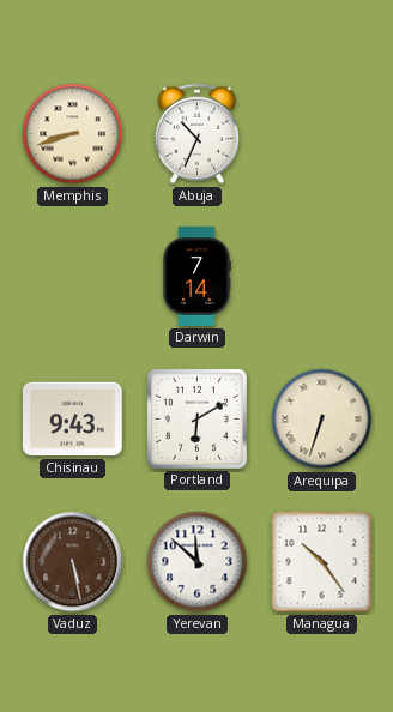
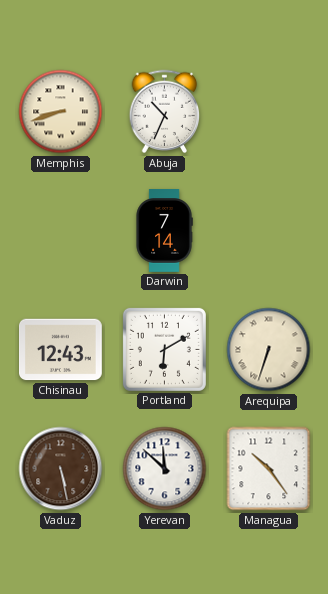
Chisinau: 9:43 -> 12:43 (61, 350)
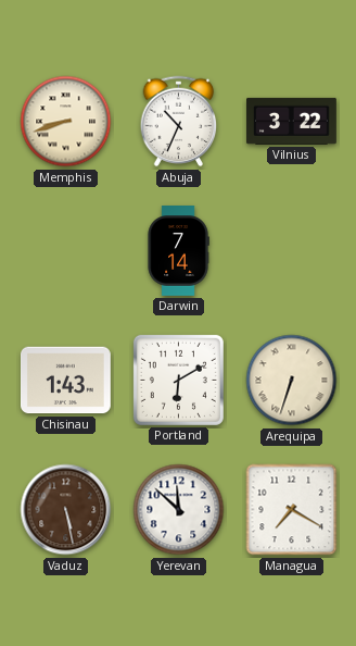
Vilnius: none -> 3:22 (292, 121)
Chisinau: 12:43 -> 1:43 (66, 381)
Managua: 10:24 -> 7:20 (292, 510)
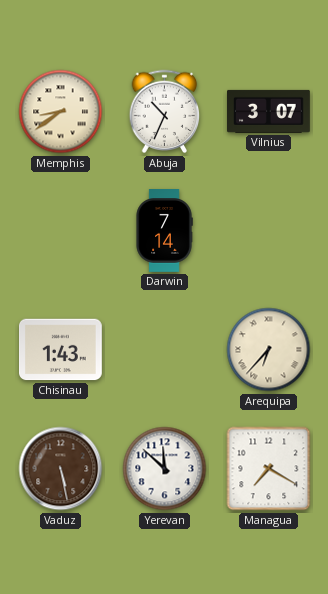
Memphis: 8:42 -> 8:39 (61, 112)
Vilnius: 3:22 -> 3:07 (269, 111)
Portland: 6:10 -> none (178, 380)
Arequipa: 6:33 -> 6:37 (269, 350)
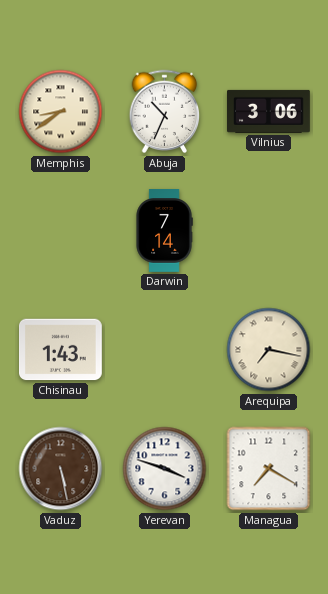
Vilnius: 3:07 -> 3:06 (269, 111)
Arequipa: 6:37 -> 7:17 (269, 350)
Yerevan: 11:52 -> 3:48 (165, 469)
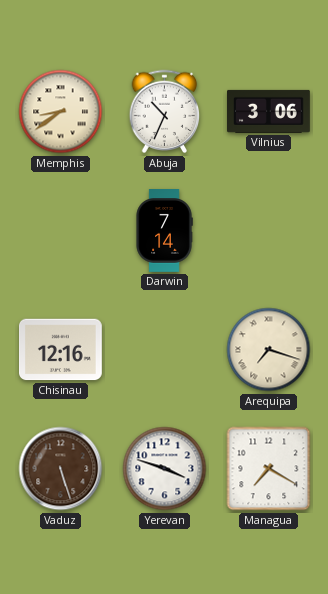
Chisinau: 1:43 -> 12:16 (61, 350)
Arequipa: 7:17 -> 7:18 (269, 350)
Vaduz: 5:28 -> 5:27 (61, 469)
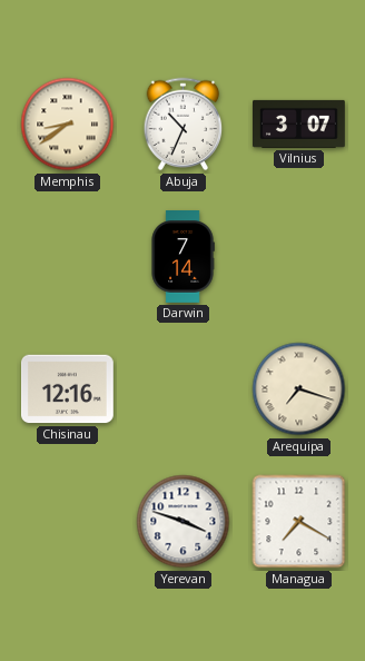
Vilnius: 3:06 -> 3:07 (299, 124)
Vaduz: 5:27 -> none (61, 469)
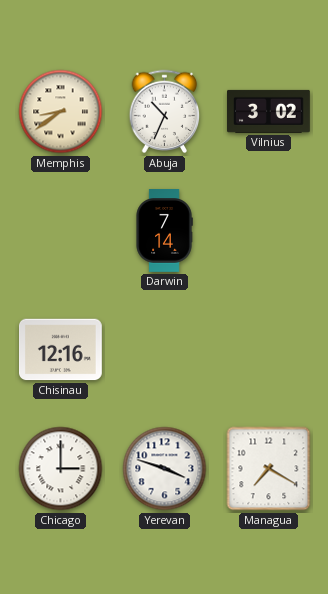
Vilnius: 3:07 -> 3:02 (269, 111)
Arequipa: 7:18 -> none (299, 389)
Chicago: none -> 3:00 (61, 469)
